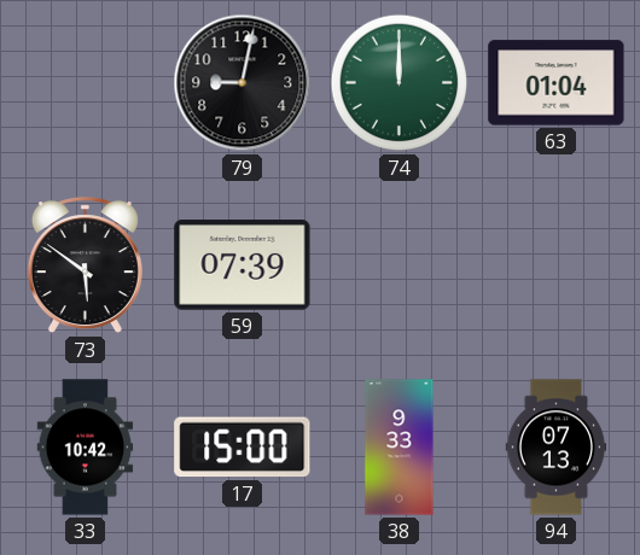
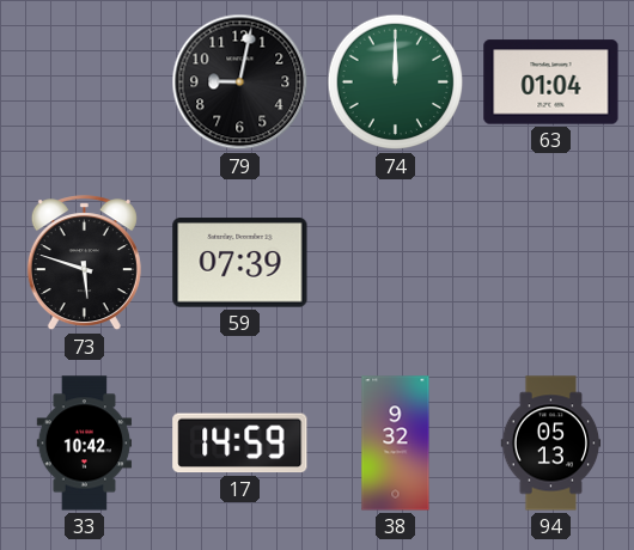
73: 5:51 -> 5:48 (84, 263)
17: 15:00 -> 14:59 (240, 444)
38: 9:33 -> 9:32 (396, 444)
94: 07:13 -> 05:13 (551, 444)
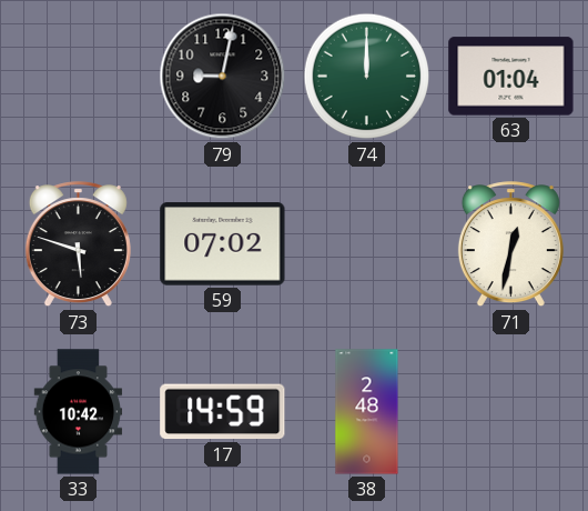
59: 07:39 -> 07:02 (223, 244)
71: none -> 12:32 (510, 244)
38: 9:32 -> 2:48 (367, 412)
94: 05:13 -> none (551, 444)
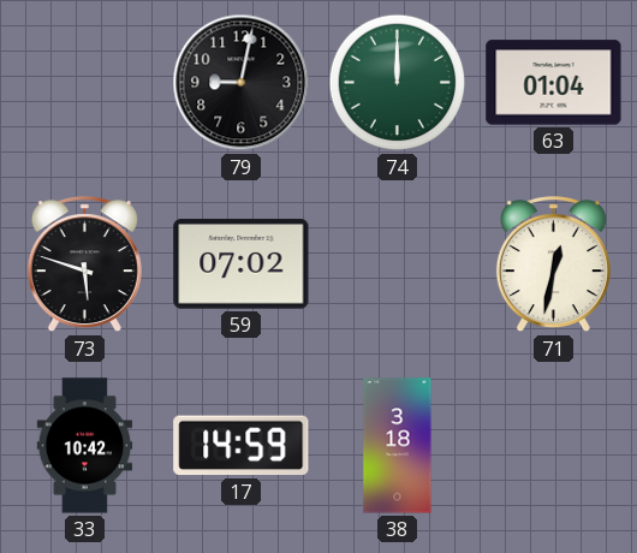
38: 2:48 -> 3:18 (398, 446)
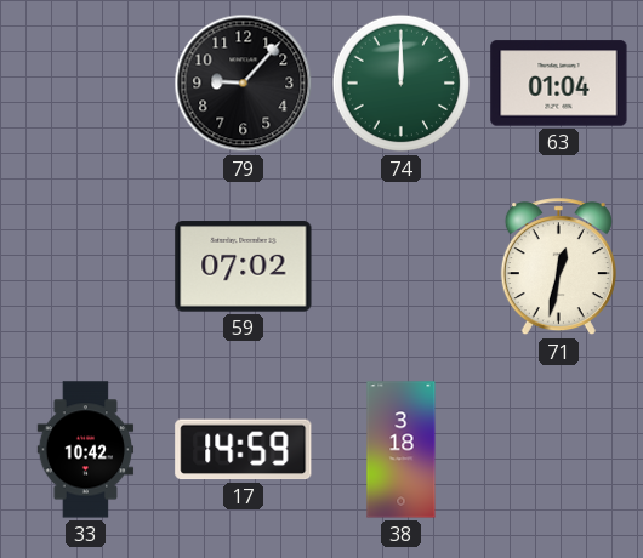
79: 9:02 -> 9:07 (244, 84)
73: 5:48 -> none (84, 264)
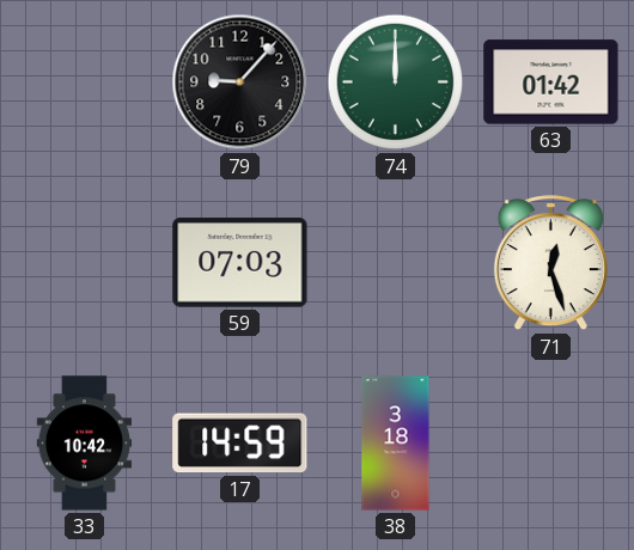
63: 01:04 -> 01:42 (551, 82)
59: 07:02 -> 07:03 (240, 263)
71: 12:32 -> 12:27 (550, 263)
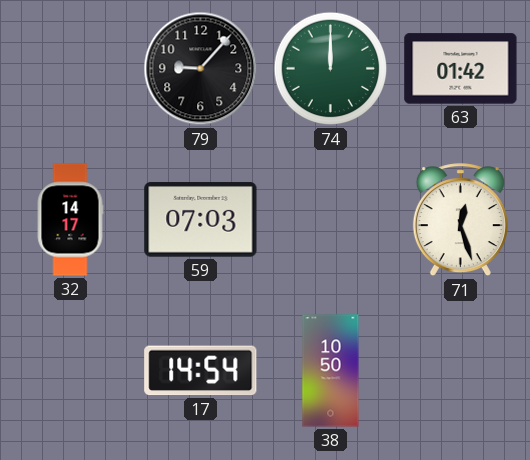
32: none -> 14:17 (70, 220)
33: 10:42 -> none (85, 444)
17: 14:59 -> 14:54 (201, 371)
38: 3:18 -> 10:50 (331, 371)
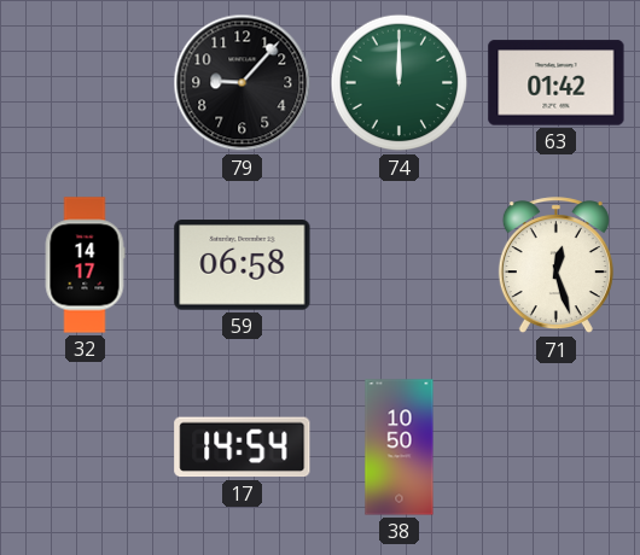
59: 07:03 -> 06:58 (243, 265)
